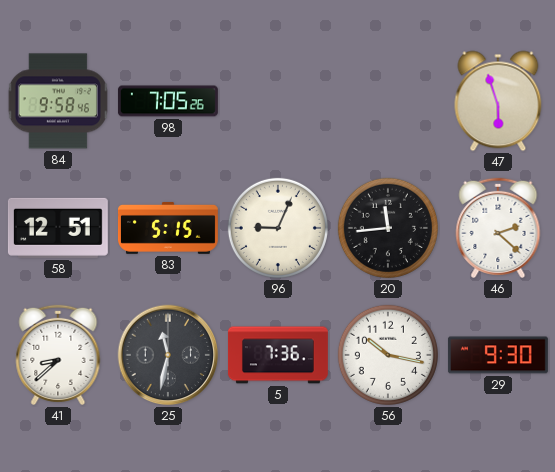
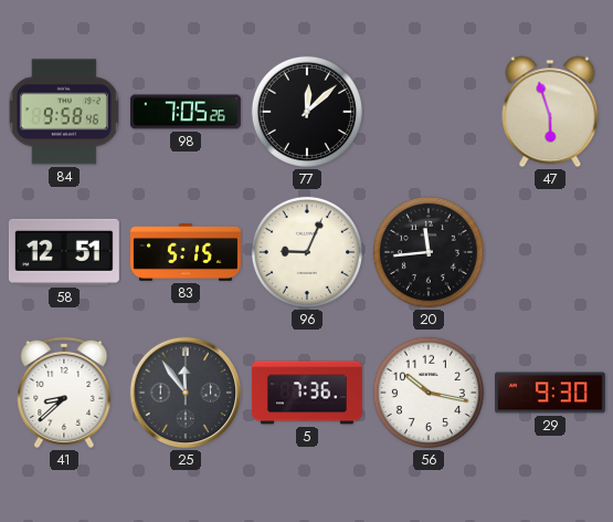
77: none -> 12:08 (307, 112)
46: 2:22 -> none (498, 228)
25: 11:32 -> 11:54 (186, 393)
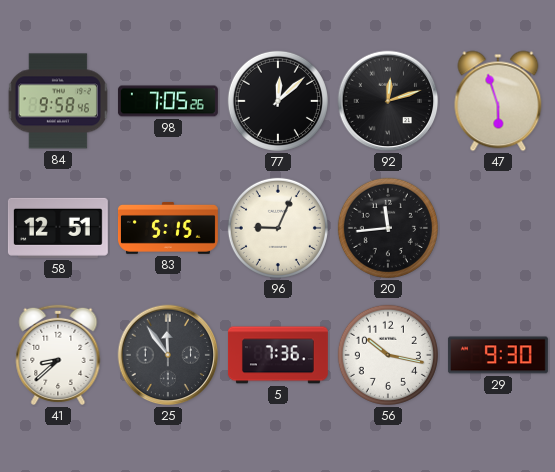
92: none -> 12:12 (388, 101)
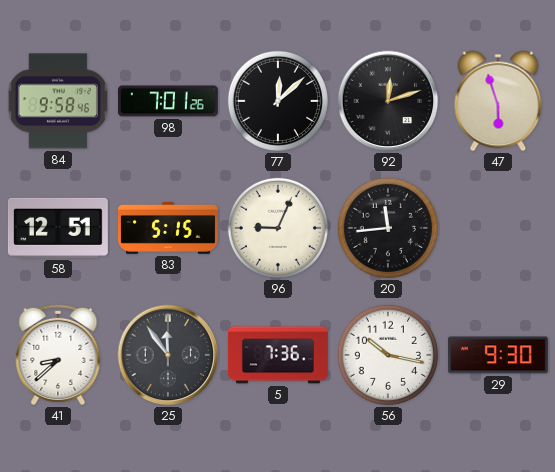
98: 7:05 -> 7:01 (168, 101)
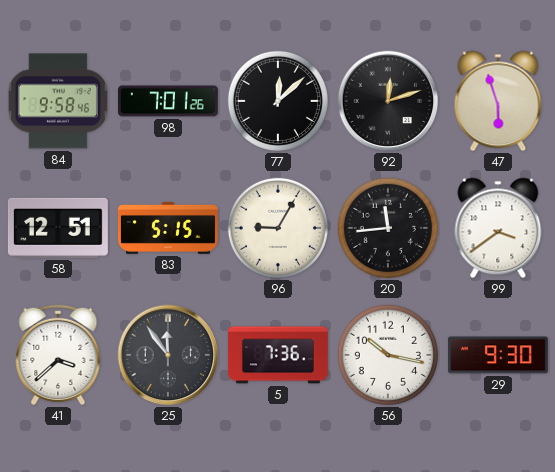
96: 9:04 -> 9:05 (278, 228)
99: none -> 3:39 (498, 228)
41: 8:38 -> 3:38 (58, 355)
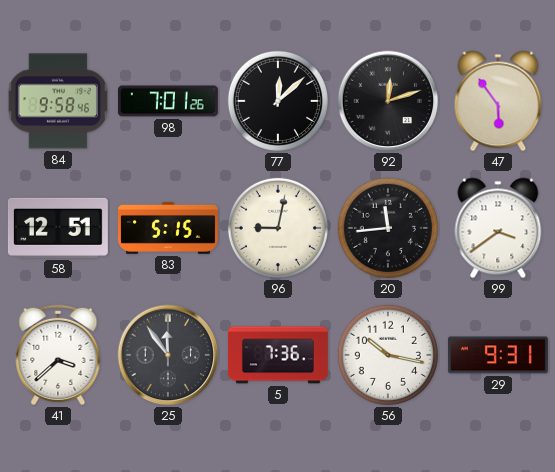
47: 5:57 -> 5:54 (498, 101)
96: 9:05 -> 9:02 (278, 228)
29: 9:30 -> 9:31 (498, 355)
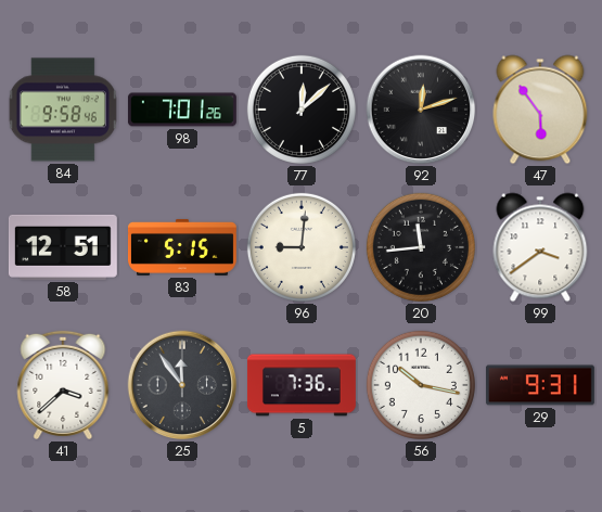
96: 9:02 -> 9:01 (302, 247)
